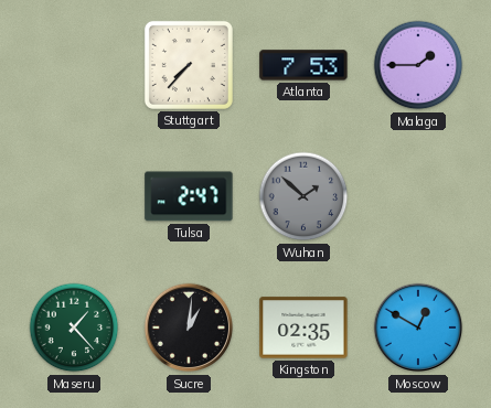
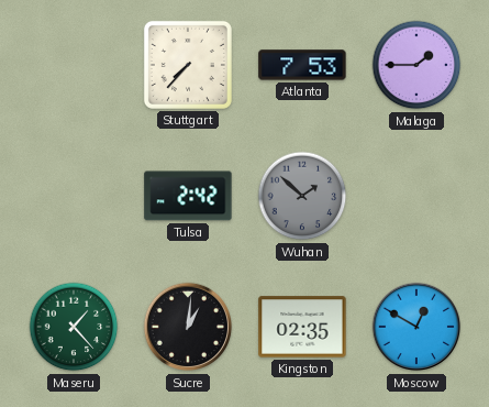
Tulsa: 2:47 -> 2:42 (188, 196)
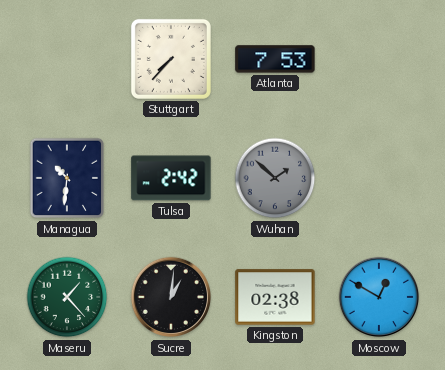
Malaga: 1:45 -> none (416, 65)
Managua: none -> 10:31 (67, 178)
Kingston: 02:35 -> 02:38 (275, 297)
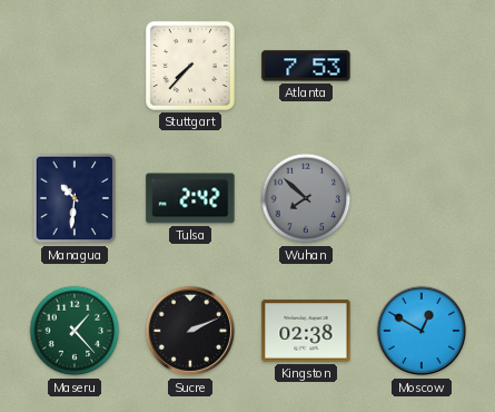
Wuhan: 1:52 -> 7:52 (306, 198)
Sucre: 1:01 -> 2:11 (190, 331)
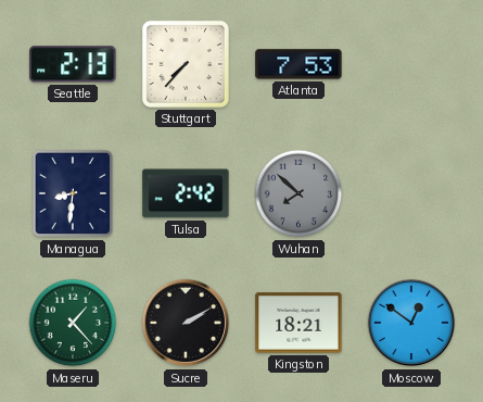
Seattle: none -> 2:13 (73, 64)
Managua: 10:31 -> 8:31 (73, 193)
Sucre: 2:11 -> 2:10 (186, 323)
Kingston: 02:38 -> 18:21 (298, 323)
Moscow: 12:50 -> 12:51 (411, 323)
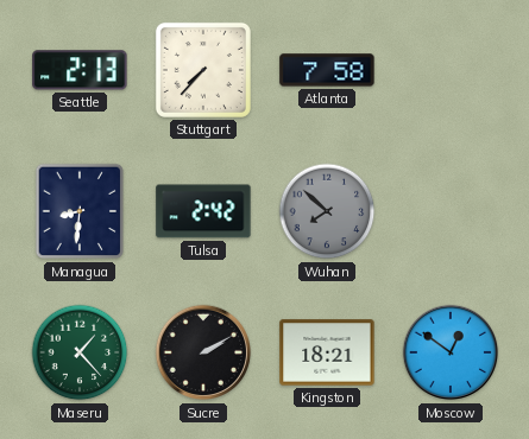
Atlanta: 7:53 -> 7:58 (327, 70)
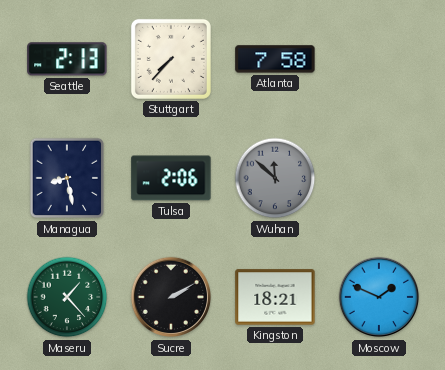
Managua: 8:31 -> 8:28 (67, 178)
Tulsa: 2:42 -> 2:06 (171, 178)
Wuhan: 7:52 -> 11:52 (275, 178)
Moscow: 12:51 -> 1:49 (379, 297)
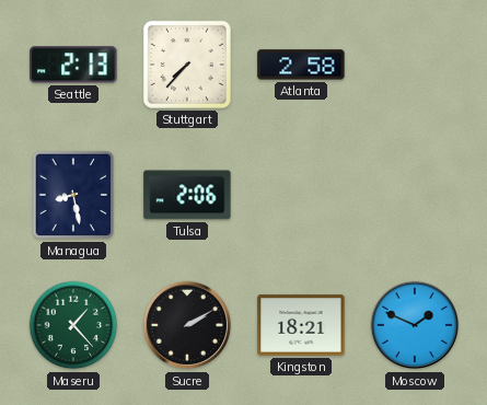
Atlanta: 7:58 -> 2:58 (301, 65)
Wuhan: 11:52 -> none (275, 178)
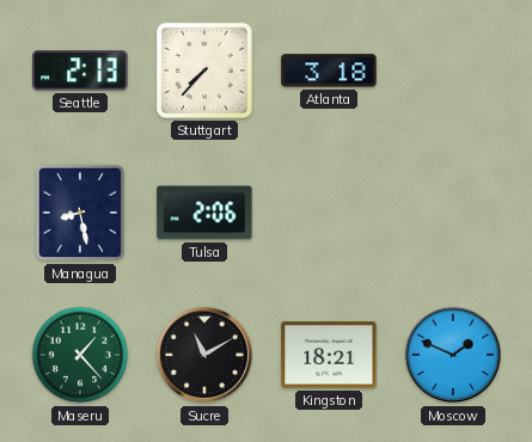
Atlanta: 2:58 -> 3:18 (329, 70)
Sucre: 2:10 -> 11:10 (204, 355)
